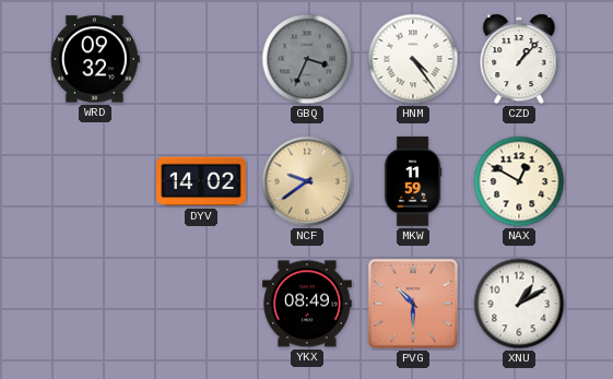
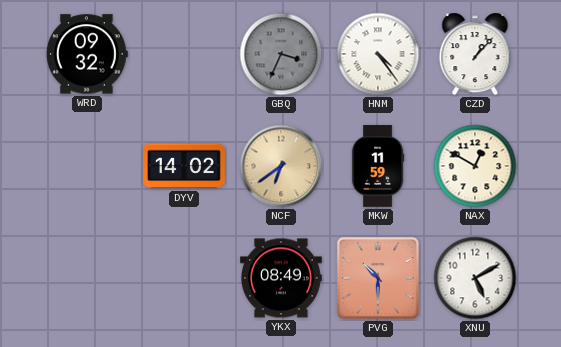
NCF: 9:39 -> 6:39 (281, 166)
XNU: 1:10 -> 5:10 (475, 278)
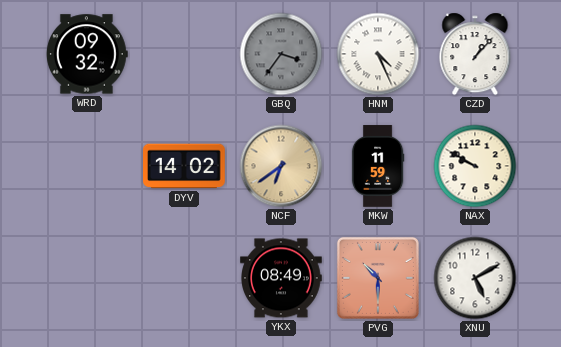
GBQ: 3:34 -> 3:36 (281, 54)
HNM: 4:24 -> 4:26 (378, 54)
NAX: 12:50 -> 9:50 (475, 166)
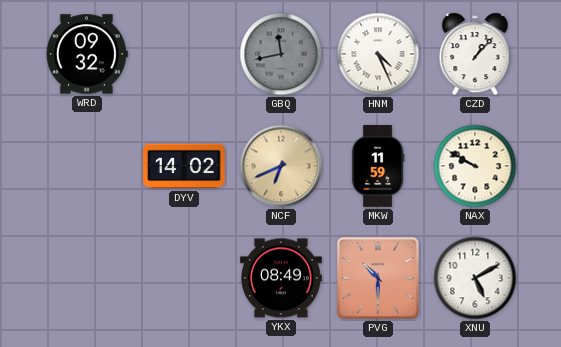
GBQ: 3:36 -> 11:43 (281, 54)
NCF: 6:39 -> 6:41 (281, 166)
